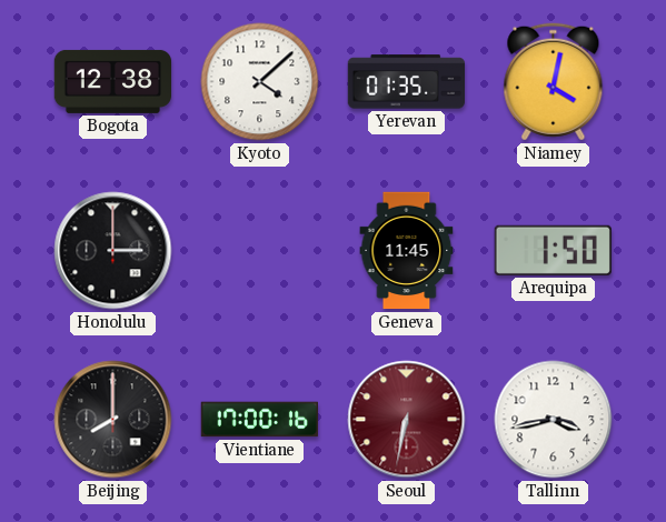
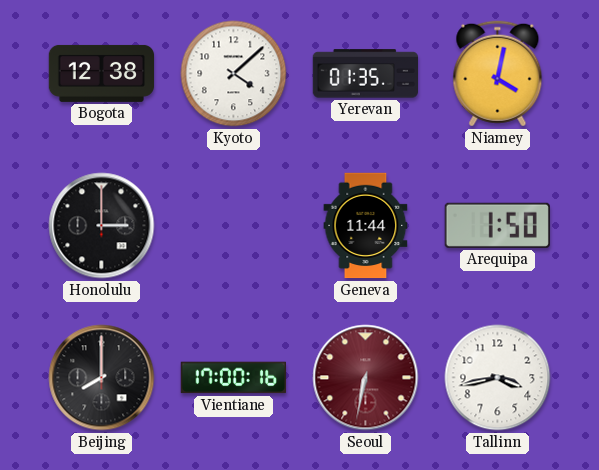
Geneva: 11:45 -> 11:44 (366, 226)
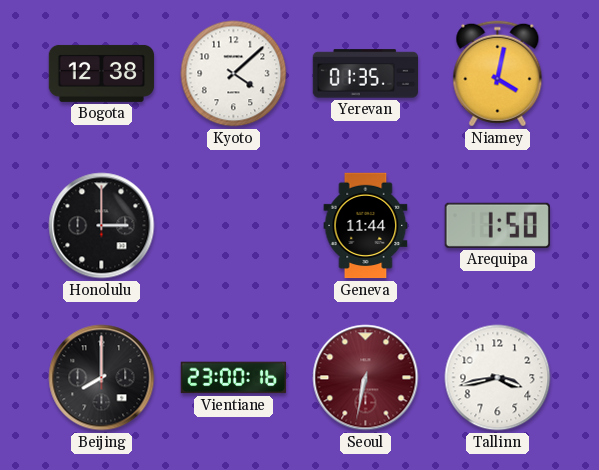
Vientiane: 17:00 -> 23:00 (233, 378)
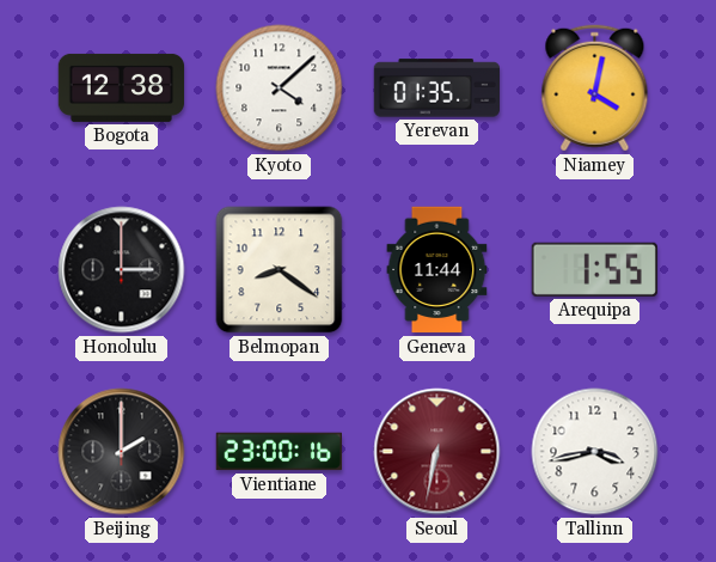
Belmopan: none -> 8:21 (280, 270)
Arequipa: 1:50 -> 1:55 (594, 269)
Beijing: 8:00 -> 2:00 (122, 452)
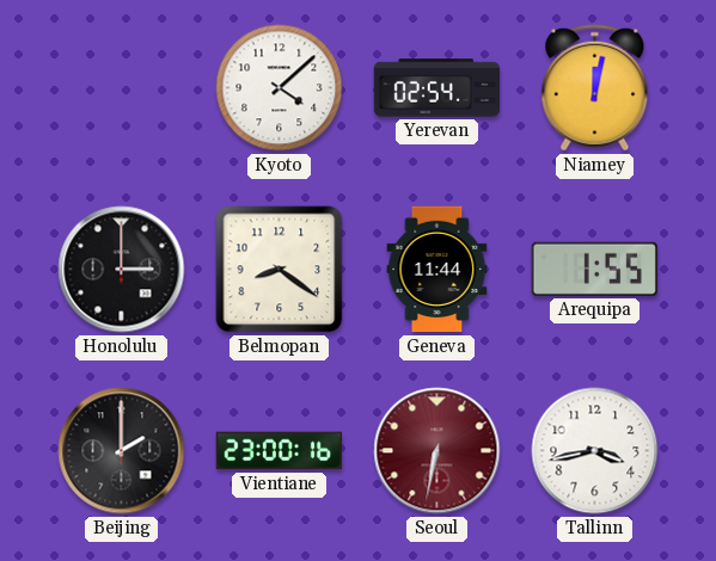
Bogota: 12:38 -> none (122, 87)
Yerevan: 01:35 -> 02:54 (436, 88)
Niamey: 4:02 -> 12:02 (595, 88)
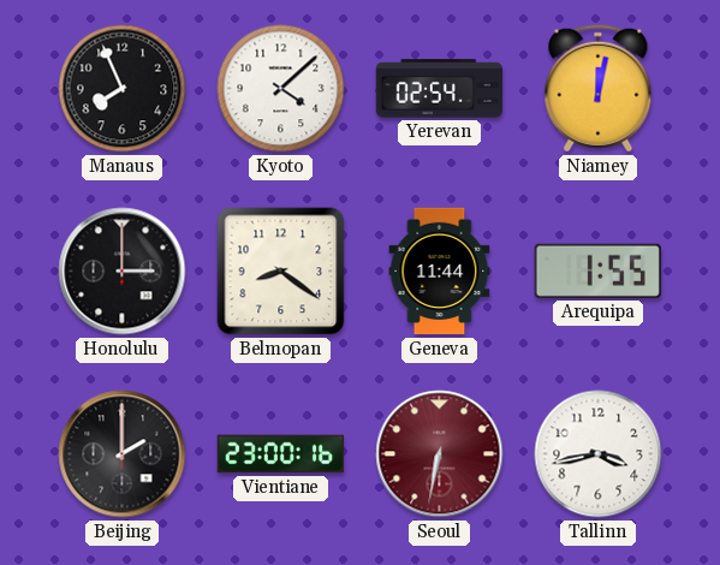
Manaus: none -> 7:56 (123, 89)
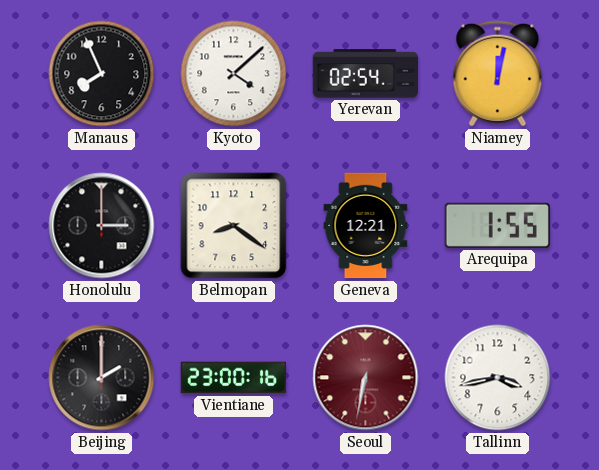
Geneva: 11:44 -> 12:21 (366, 226)
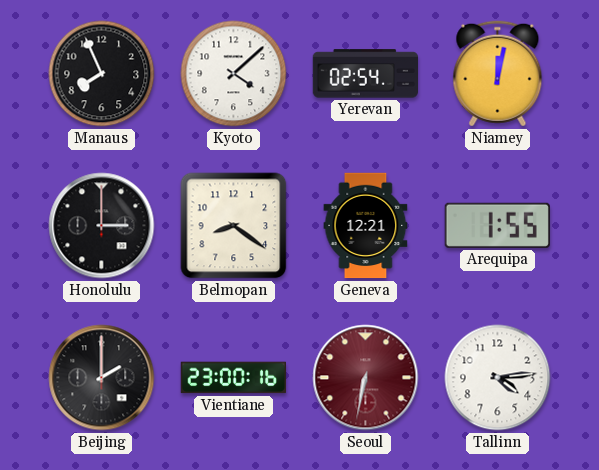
Tallinn: 3:43 -> 4:14 (498, 378)
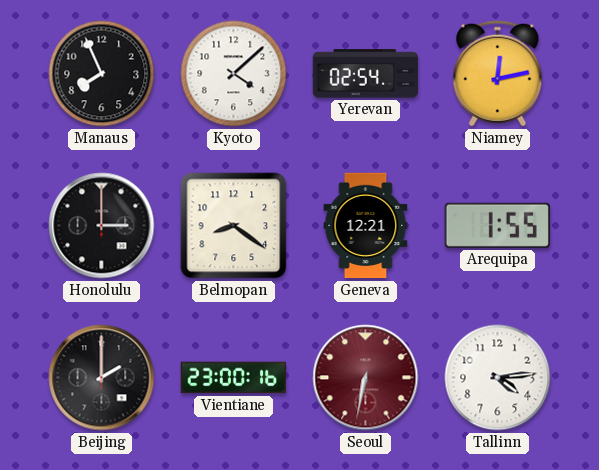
Niamey: 12:02 -> 12:13 (498, 74)
